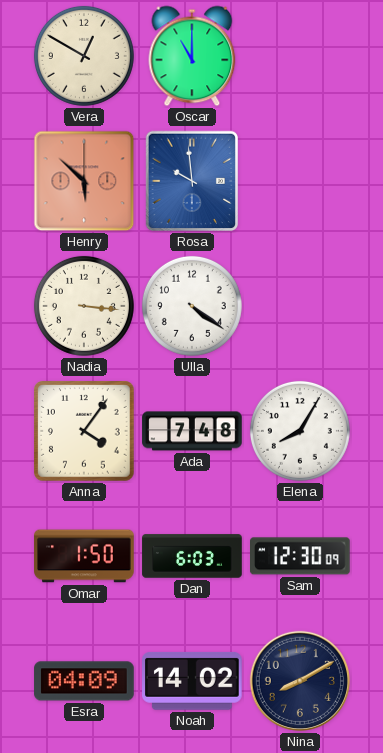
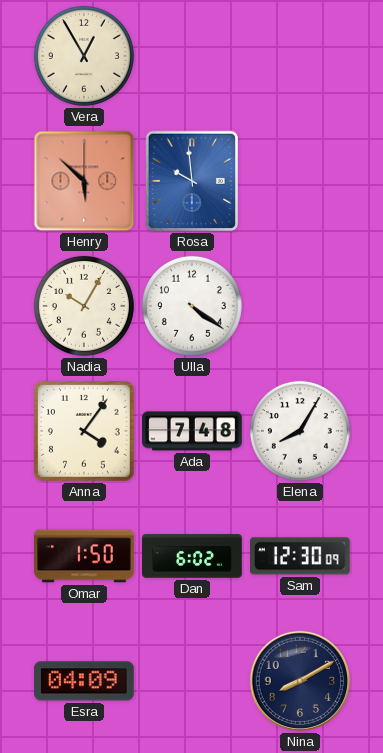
Vera: 12:50 -> 12:55 (84, 56)
Oscar: 11:00 -> none (192, 56)
Nadia: 3:16 -> 10:05 (84, 306)
Dan: 6:03 -> 6:02 (192, 556)
Noah: 14:02 -> none (193, 681)
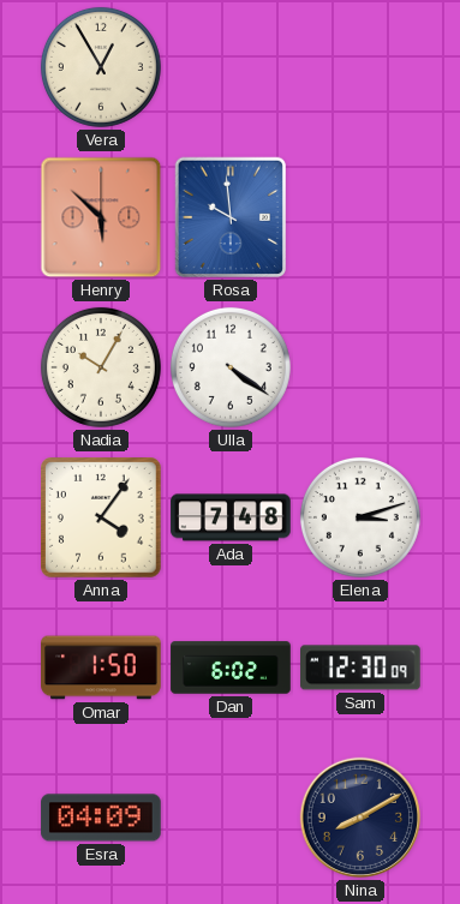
Elena: 8:05 -> 3:12 (360, 517)
